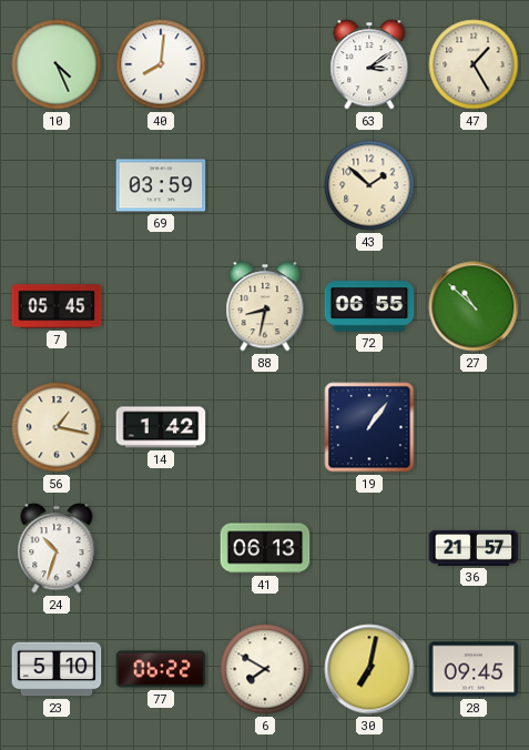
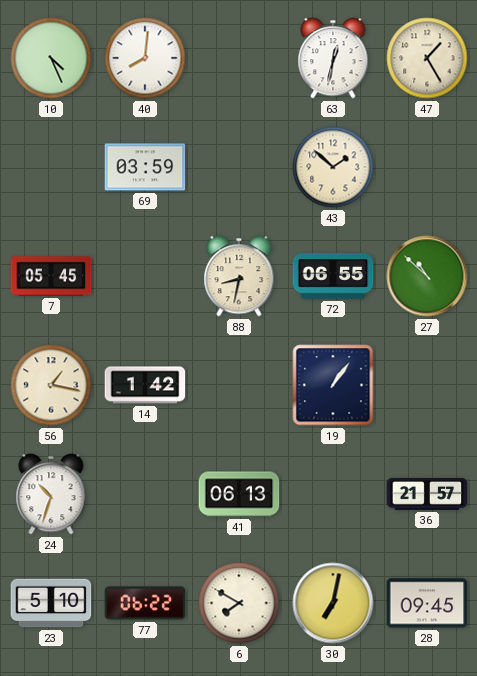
63: 3:09 -> 12:32 (333, 58)
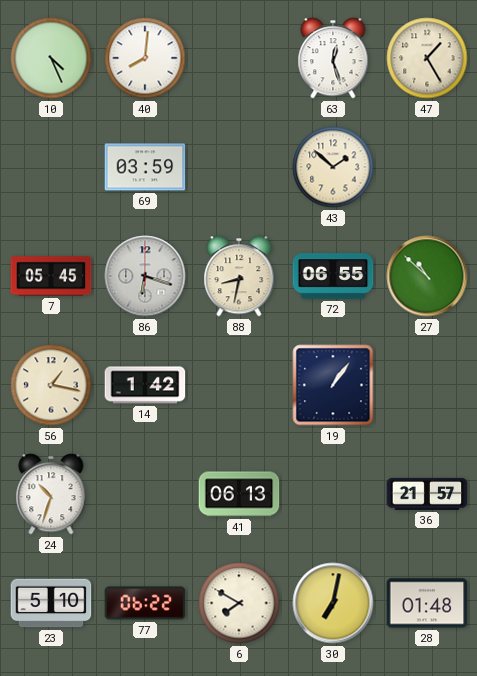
63: 12:32 -> 12:27 (333, 58)
86: none -> 6:18 (145, 276)
28: 09:45 -> 01:48 (427, 603)
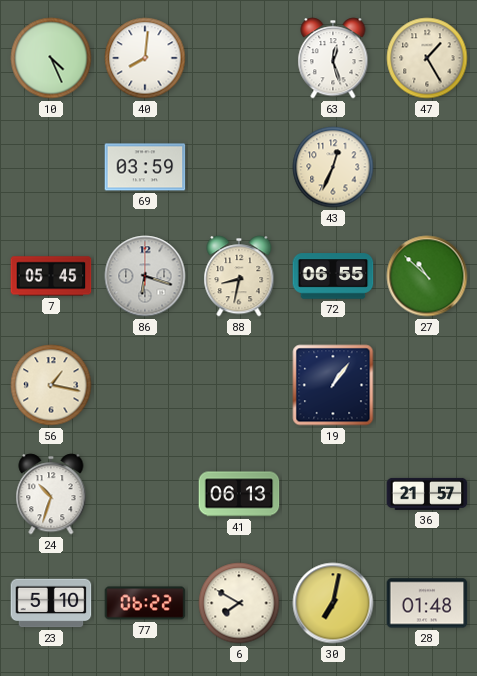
43: 1:52 -> 12:34 (333, 167)
14: 1:42 -> none (145, 385)
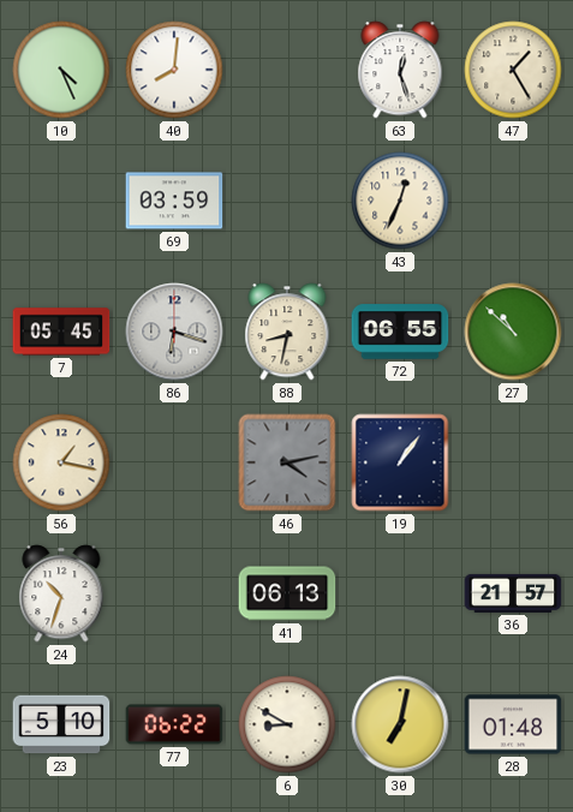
46: none -> 4:13 (287, 462)
6: 7:50 -> 8:50 (287, 724)
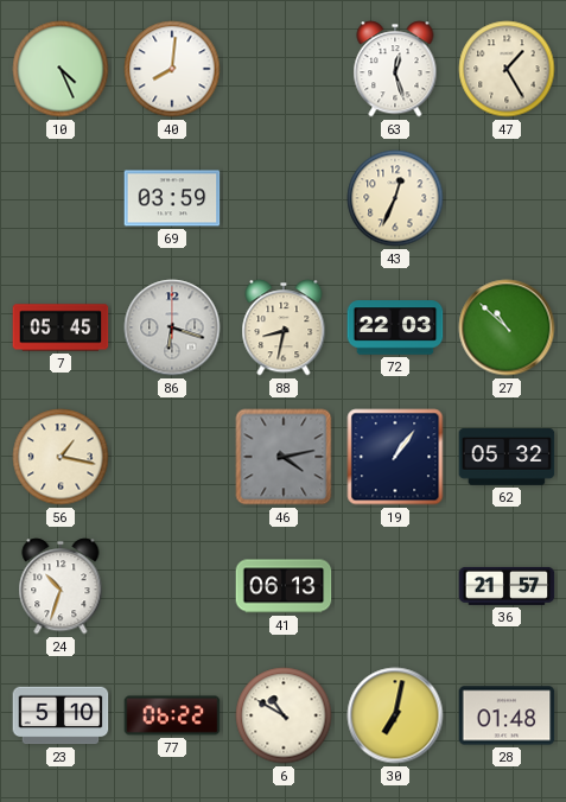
72: 06:55 -> 22:03 (395, 327)
62: none -> 05:32 (507, 457)
6: 8:50 -> 10:50 (284, 715)
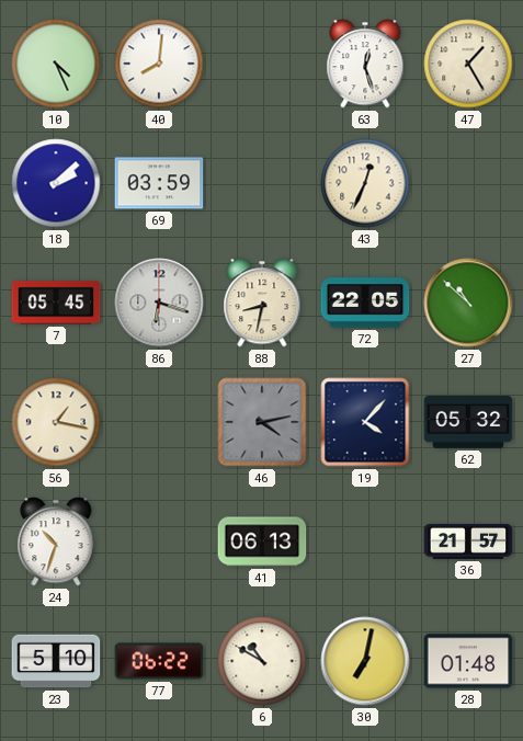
18: none -> 2:08 (56, 183)
72: 22:03 -> 22:05 (365, 303)
19: 1:06 -> 4:07 (365, 422)
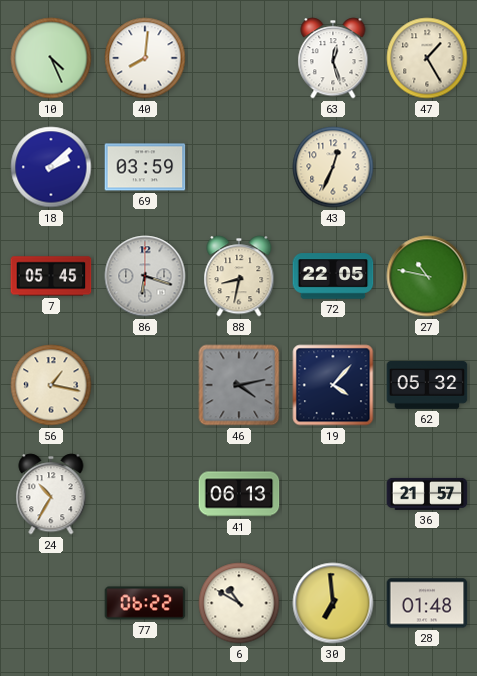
27: 10:52 -> 10:47 (427, 276)
24: 10:33 -> 10:35 (51, 494)
23: 5:10 -> none (56, 661)
30: 7:02 -> 6:59 (333, 603)
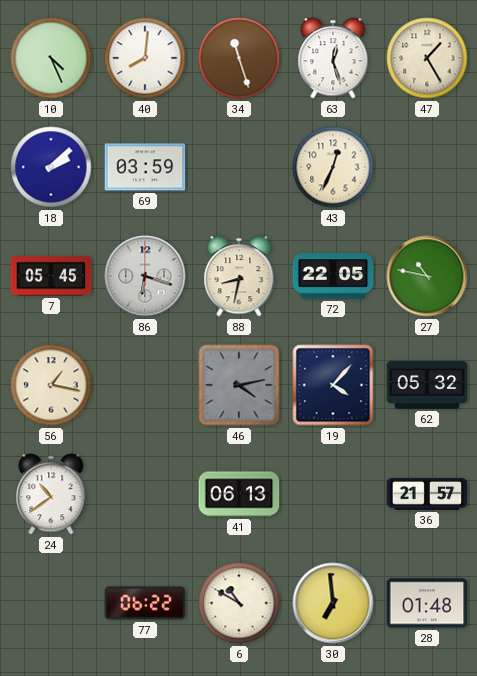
34: none -> 11:27 (239, 58)
24: 10:35 -> 10:39 (51, 494)
